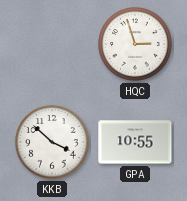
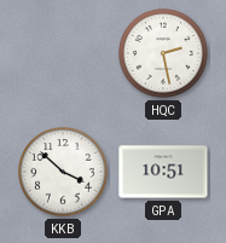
HQC: 2:57 -> 2:28 (163, 53)
GPA: 10:55 -> 10:51 (163, 172)
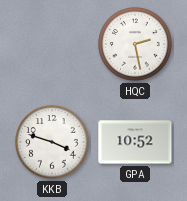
KKB: 3:52 -> 3:48 (52, 142)
GPA: 10:51 -> 10:52 (135, 142)
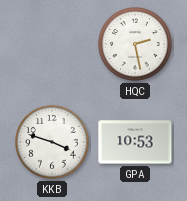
GPA: 10:52 -> 10:53 (135, 142)
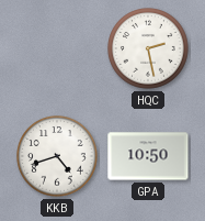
KKB: 3:48 -> 4:42 (57, 156)
GPA: 10:53 -> 10:50 (148, 156)
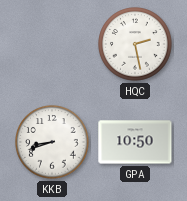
KKB: 4:42 -> 8:42 (52, 142)
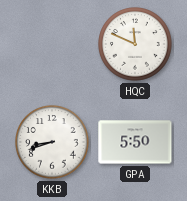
HQC: 2:28 -> 11:49 (135, 44)
GPA: 10:50 -> 5:50 (135, 142)
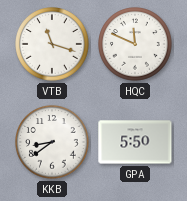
VTB: none -> 11:18 (52, 44)
KKB: 8:42 -> 8:39 (52, 142)
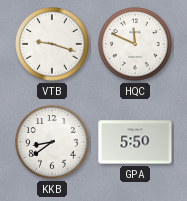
VTB: 11:18 -> 9:18 (52, 44)
